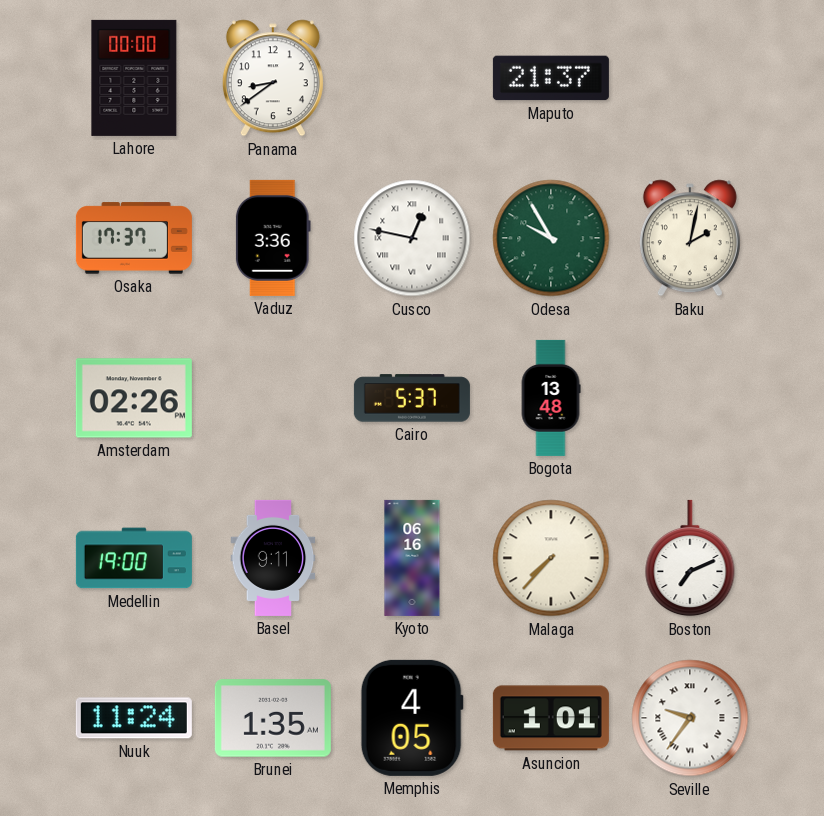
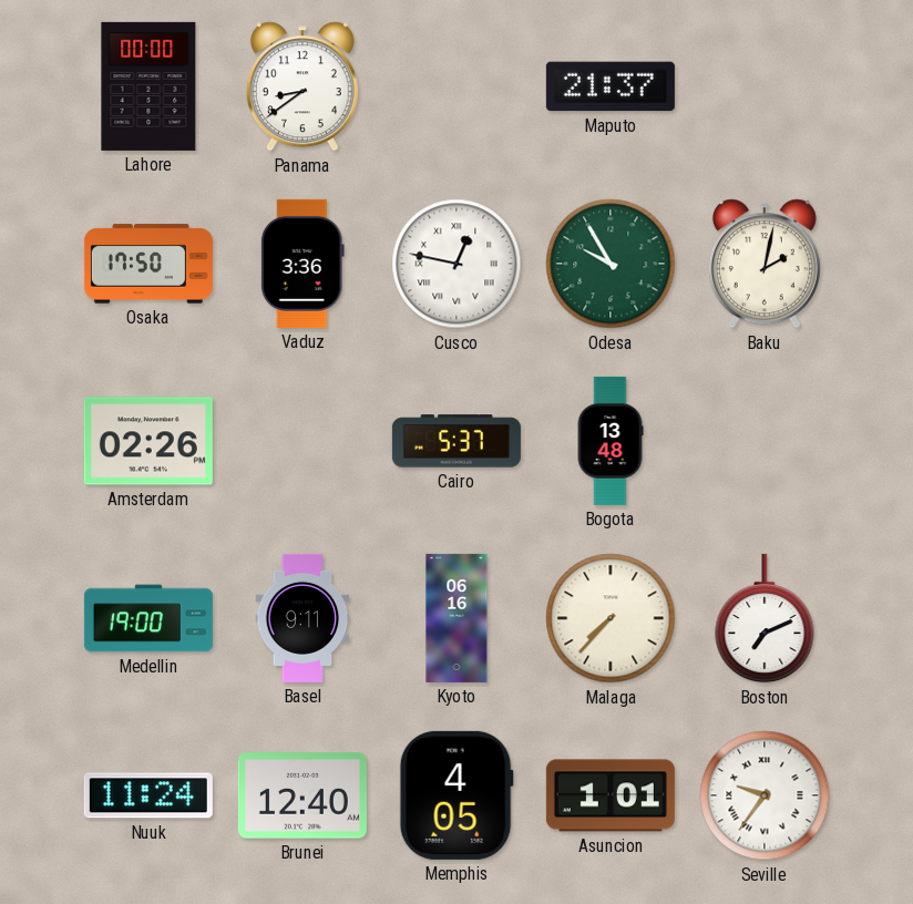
Osaka: 17:37 -> 17:50 (148, 264)
Brunei: 1:35 -> 12:40 (302, 795)
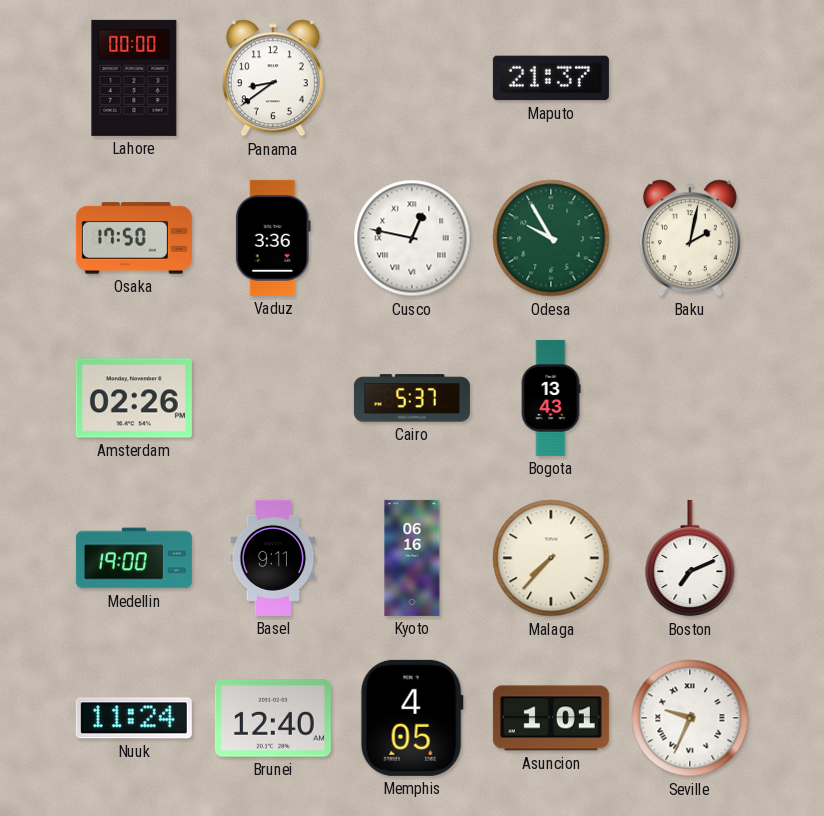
Bogota: 13:48 -> 13:43 (551, 398)
Seville: 9:36 -> 9:34 (690, 718)
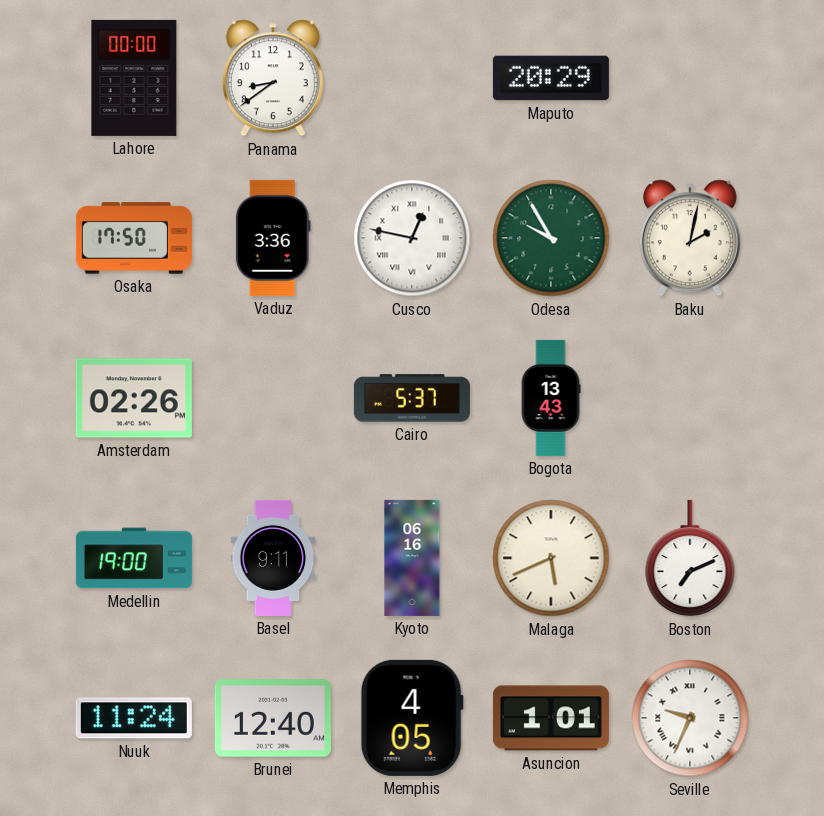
Maputo: 21:37 -> 20:29 (551, 78)
Malaga: 7:37 -> 5:41 (551, 558)
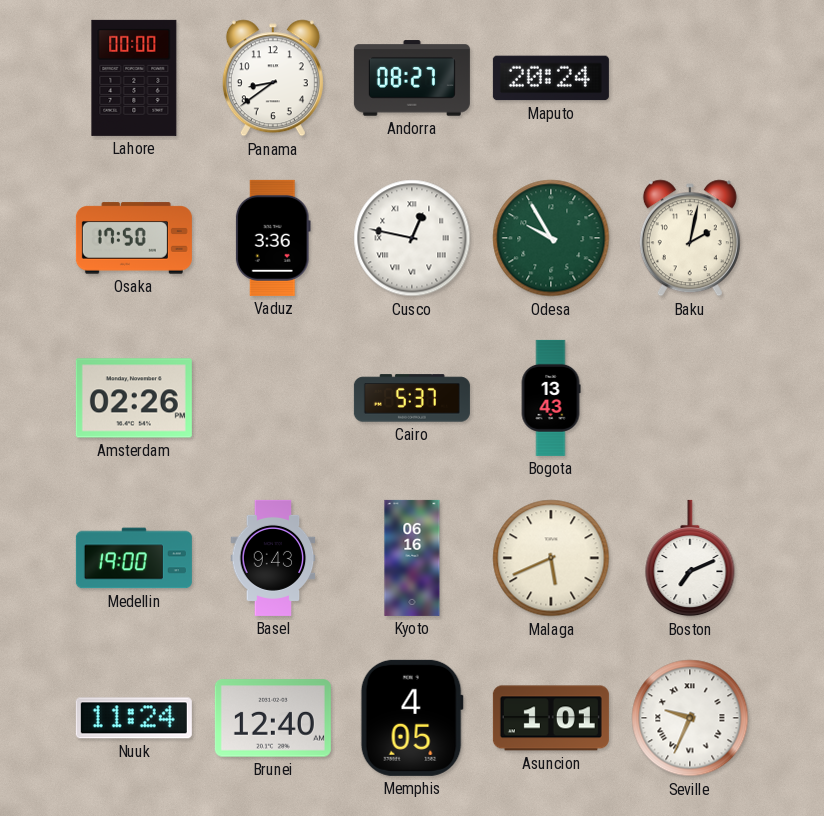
Andorra: none -> 08:27 (412, 78)
Maputo: 20:29 -> 20:24 (551, 78)
Basel: 9:11 -> 9:43 (273, 558)
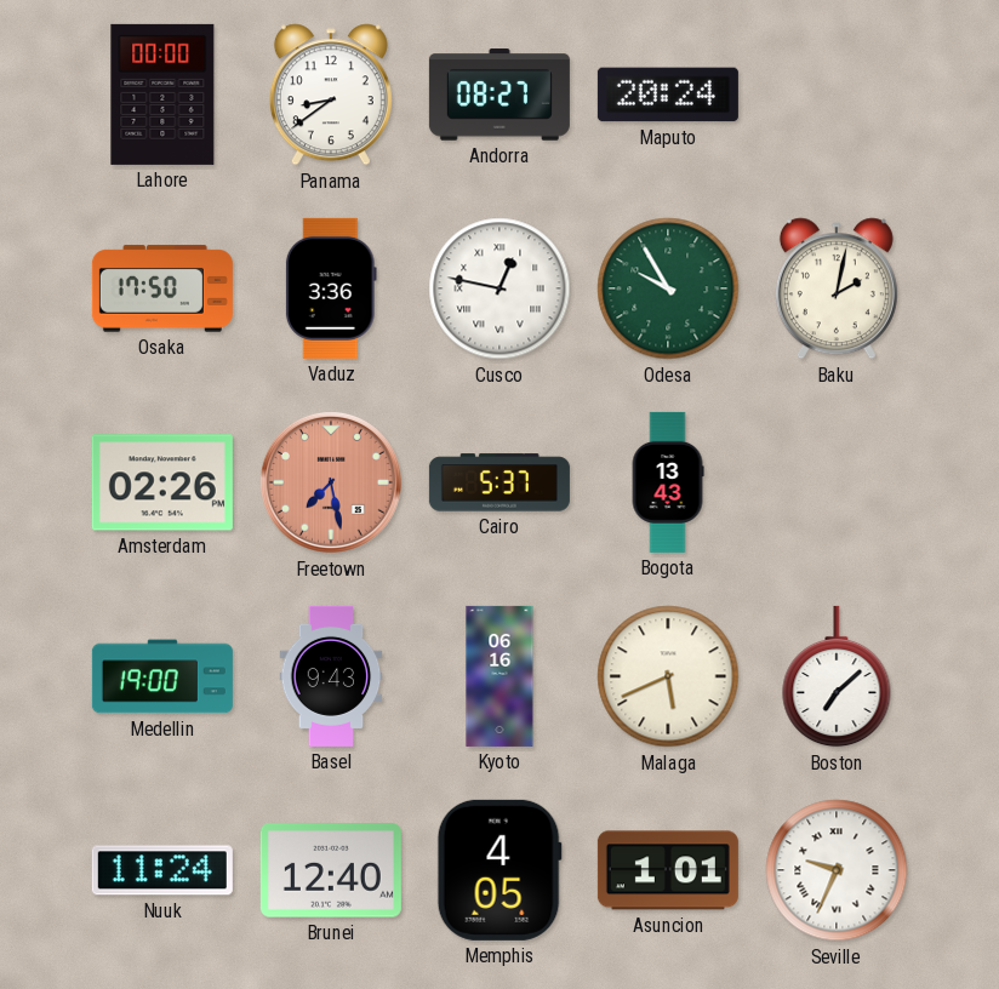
Freetown: none -> 7:28 (331, 482)
Boston: 7:11 -> 7:08 (837, 676)
